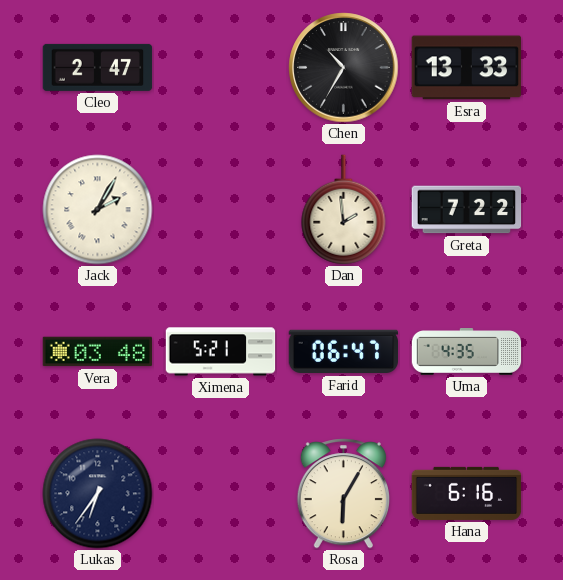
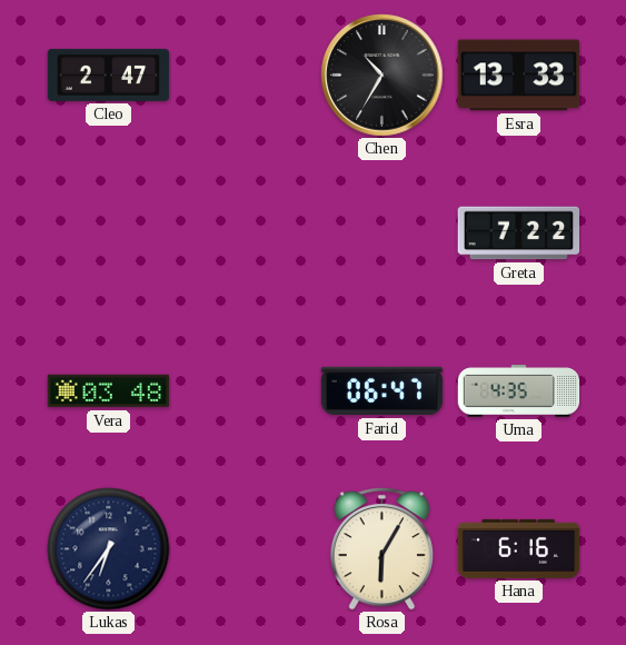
Jack: 2:05 -> none (98, 210)
Dan: 1:59 -> none (344, 210)
Ximena: 5:21 -> none (221, 352)
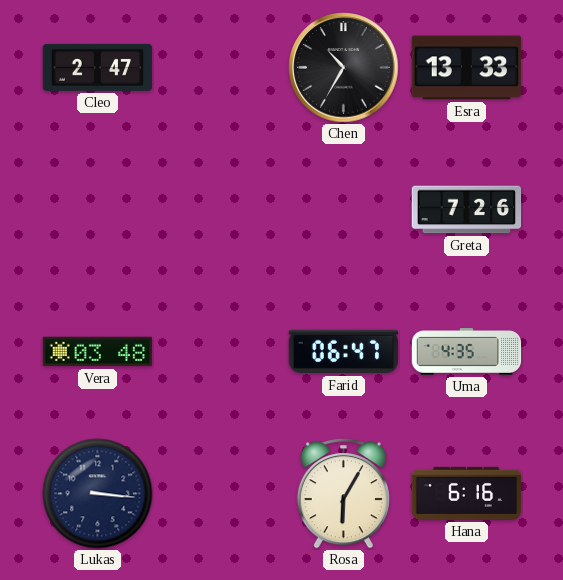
Greta: 7:22 -> 7:26 (467, 210)
Lukas: 6:36 -> 3:16 (98, 494)
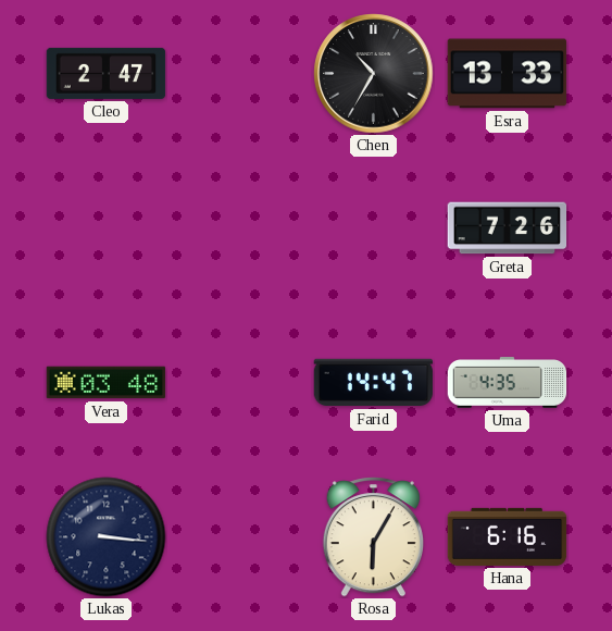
Farid: 06:47 -> 14:47 (374, 383)
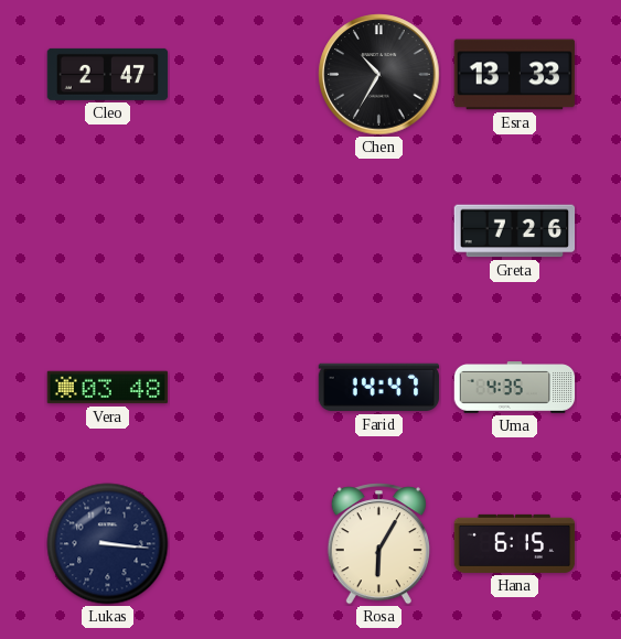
Hana: 6:16 -> 6:15 (515, 543)
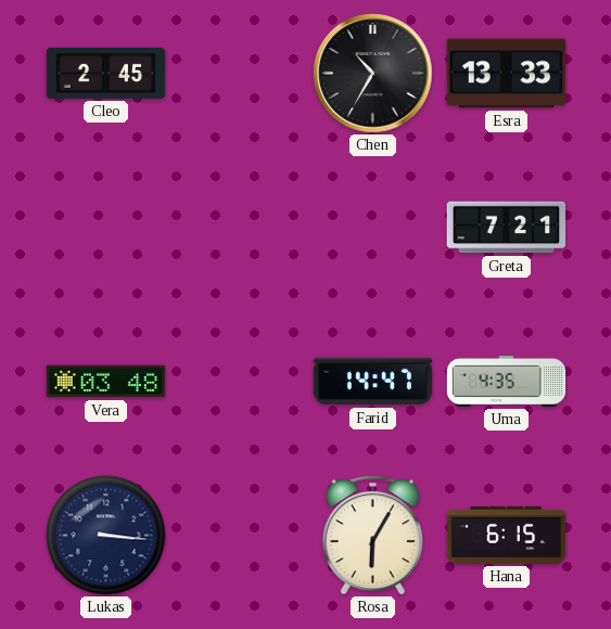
Cleo: 2:47 -> 2:45 (106, 73)
Greta: 7:26 -> 7:21 (507, 228)
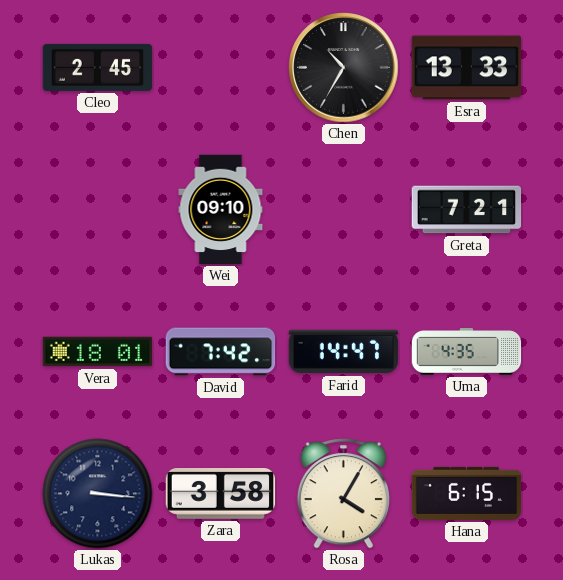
Wei: none -> 09:10 (221, 210)
Vera: 03:48 -> 18:01 (98, 352)
David: none -> 7:42 (221, 352)
Zara: none -> 3:58 (221, 494)
Rosa: 6:05 -> 4:05 (343, 494)
